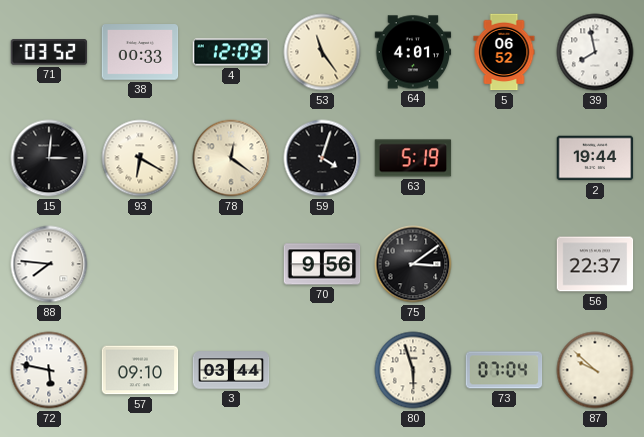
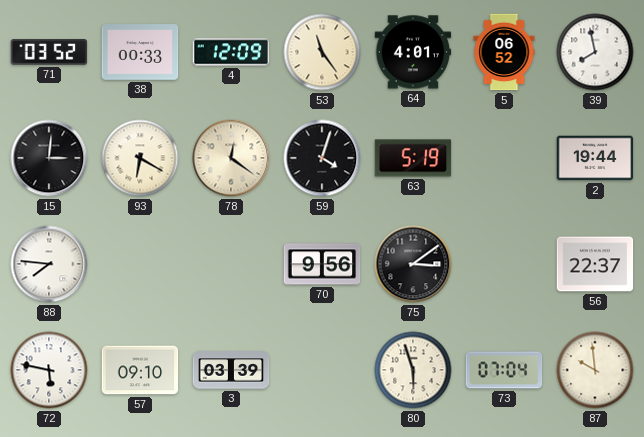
3: 03:44 -> 03:39 (231, 370)
87: 9:52 -> 9:59 (595, 370)
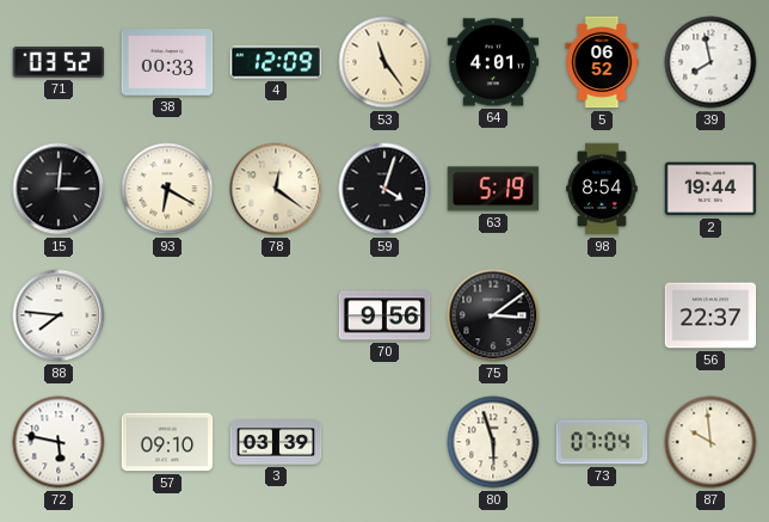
98: none -> 8:54 (602, 189)
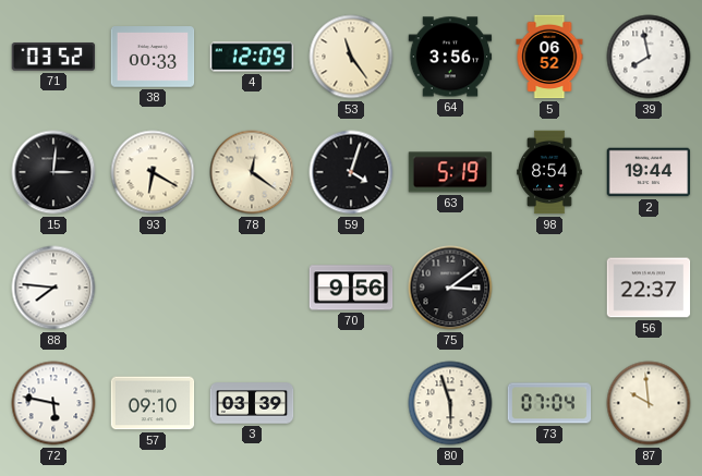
64: 4:01 -> 3:56 (450, 57)
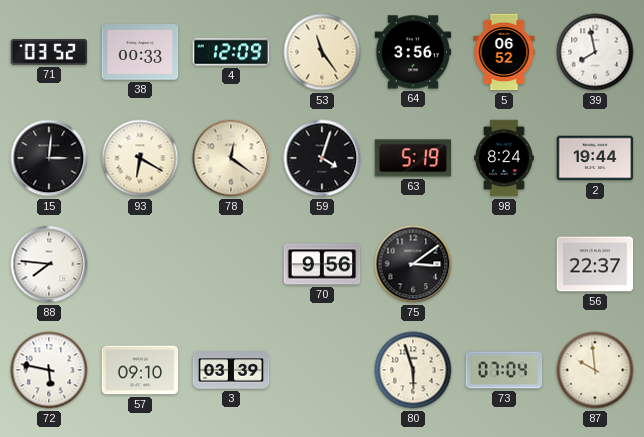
98: 8:54 -> 8:24 (504, 158)
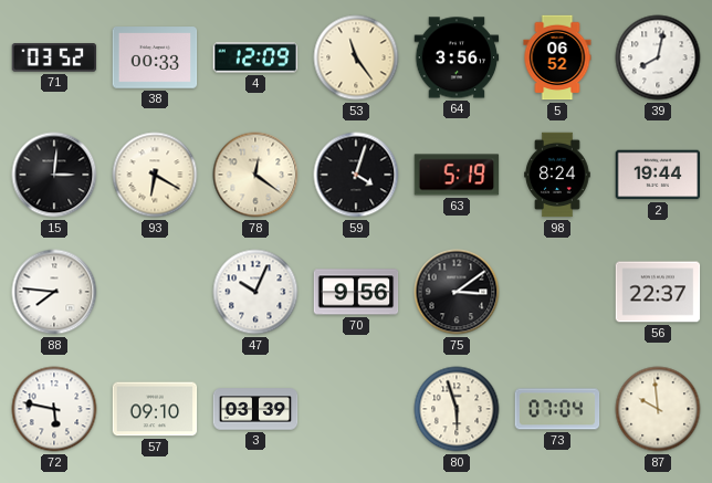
39: 7:58 -> 8:02 (658, 57)
47: none -> 10:04 (255, 292)
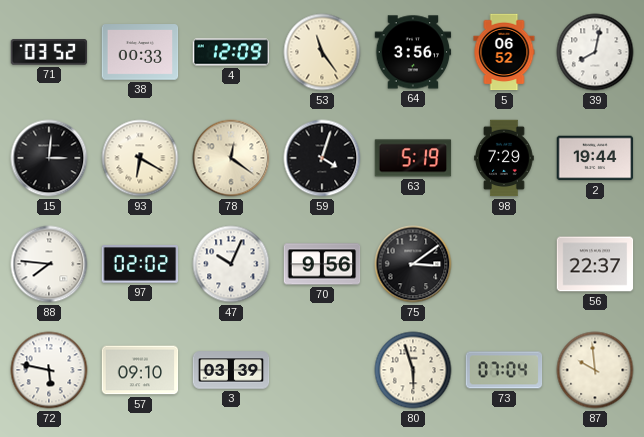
98: 8:24 -> 7:29 (504, 158)
97: none -> 02:02 (140, 264)
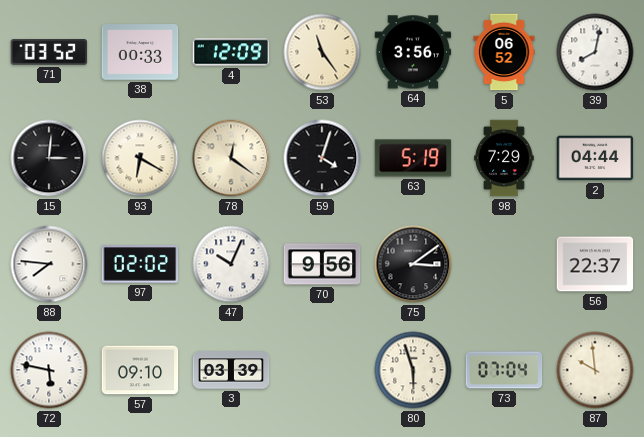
2: 19:44 -> 04:44 (595, 158)
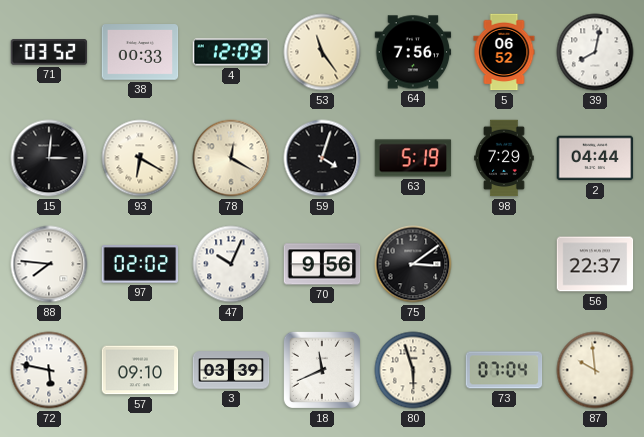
64: 3:56 -> 7:56 (413, 52)
78: 12:21 -> 12:20 (231, 158)
18: none -> 11:41 (322, 370)
